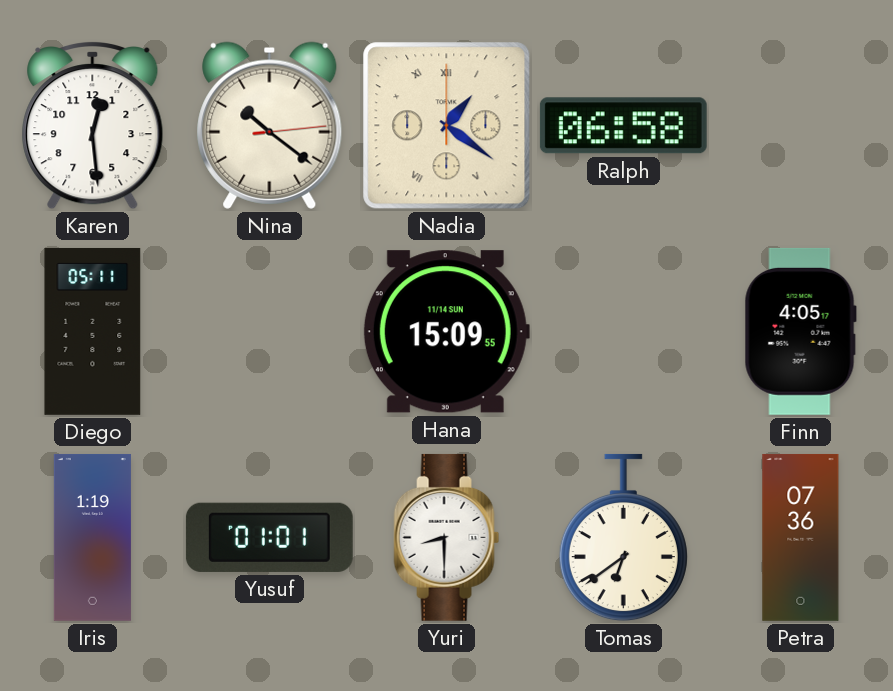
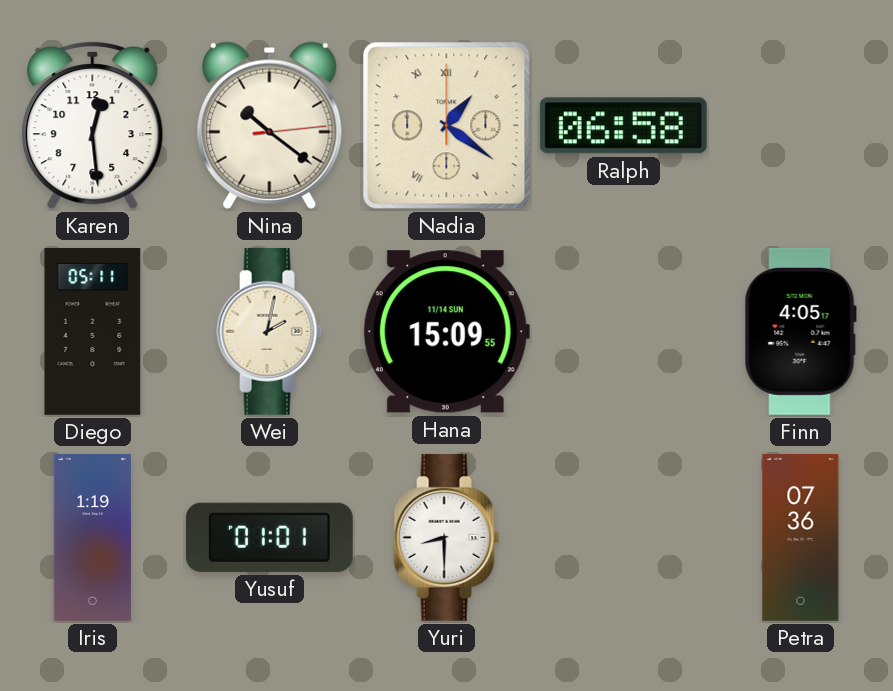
Wei: none -> 2:02 (270, 331)
Tomas: 6:39 -> none (623, 538)
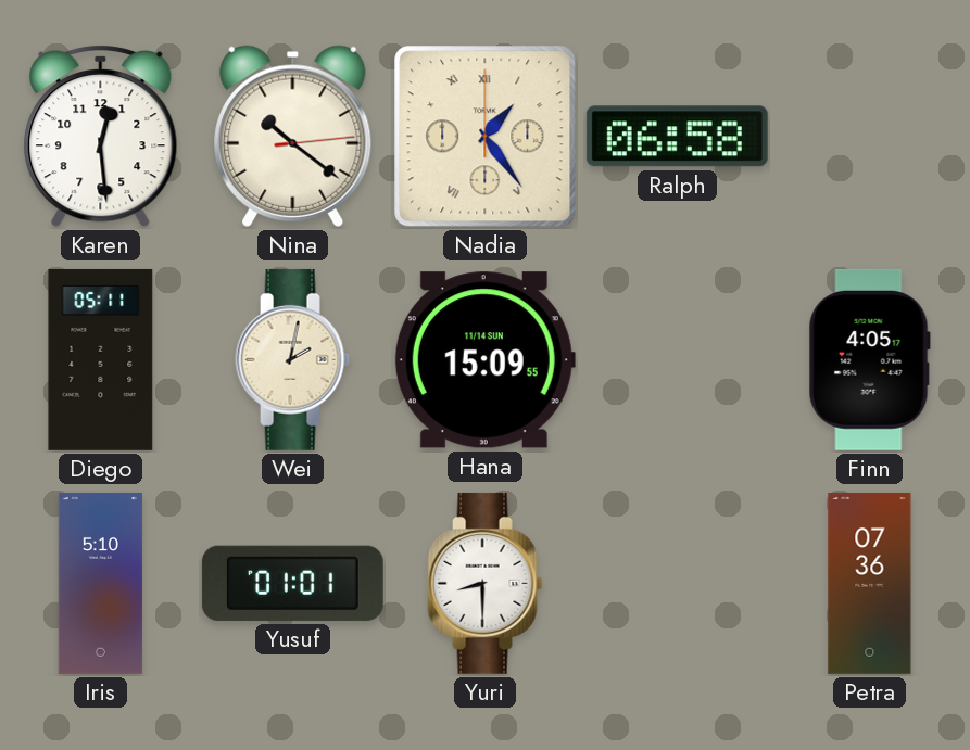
Nadia: 1:21 -> 1:24 (486, 137)
Iris: 1:19 -> 5:10 (100, 583)
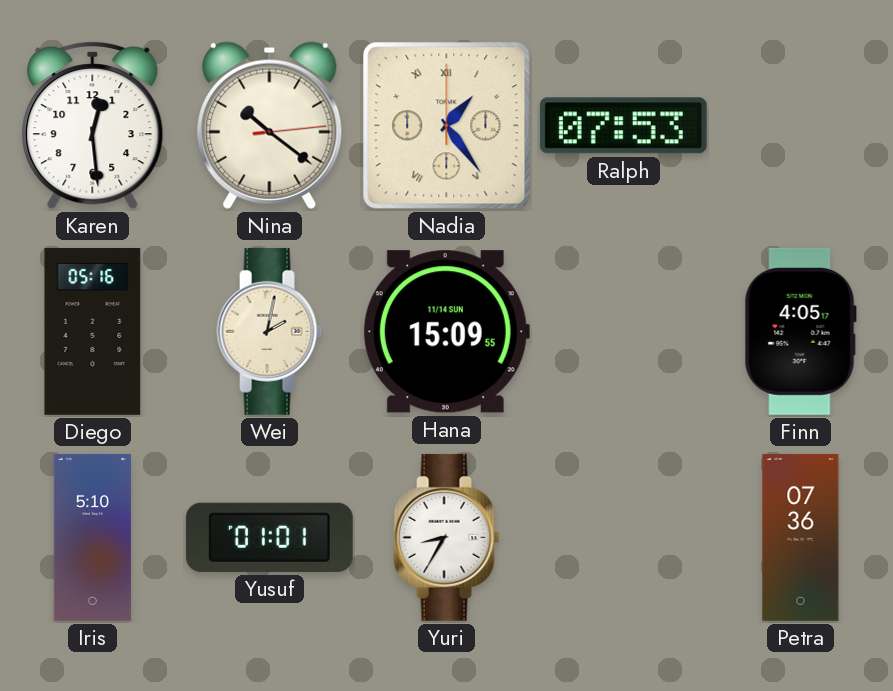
Ralph: 06:58 -> 07:53 (623, 126)
Diego: 05:11 -> 05:16 (93, 331)
Yuri: 8:30 -> 8:35 (447, 537)
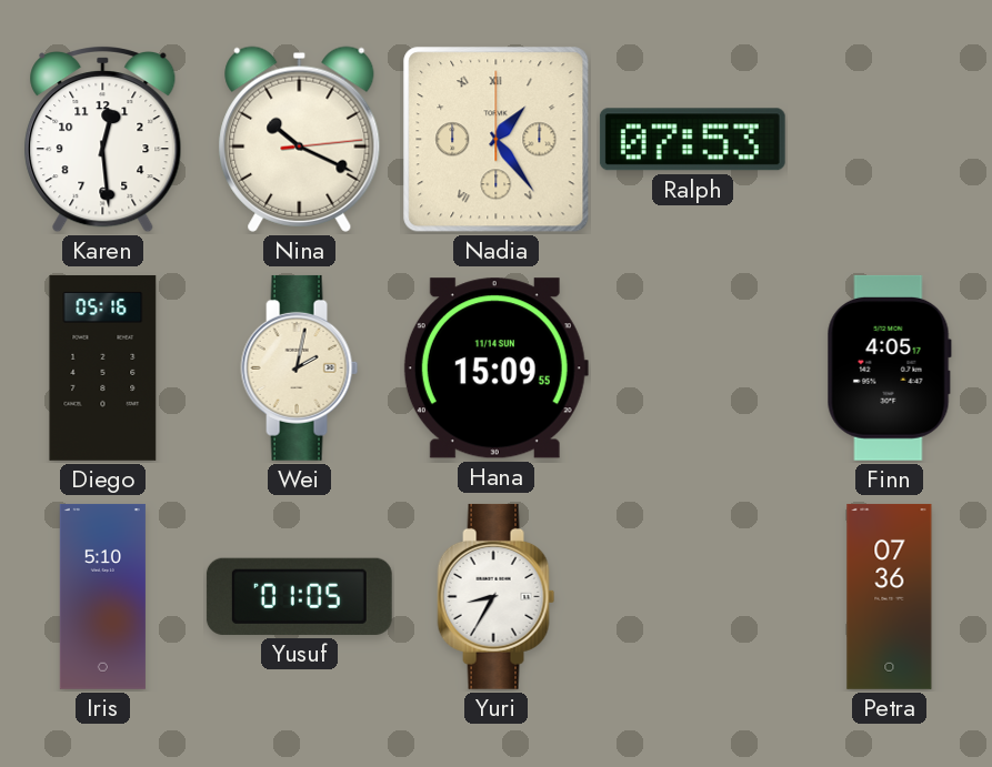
Nina: 10:21 -> 10:19 (300, 139)
Yusuf: 01:01 -> 01:05 (299, 596)
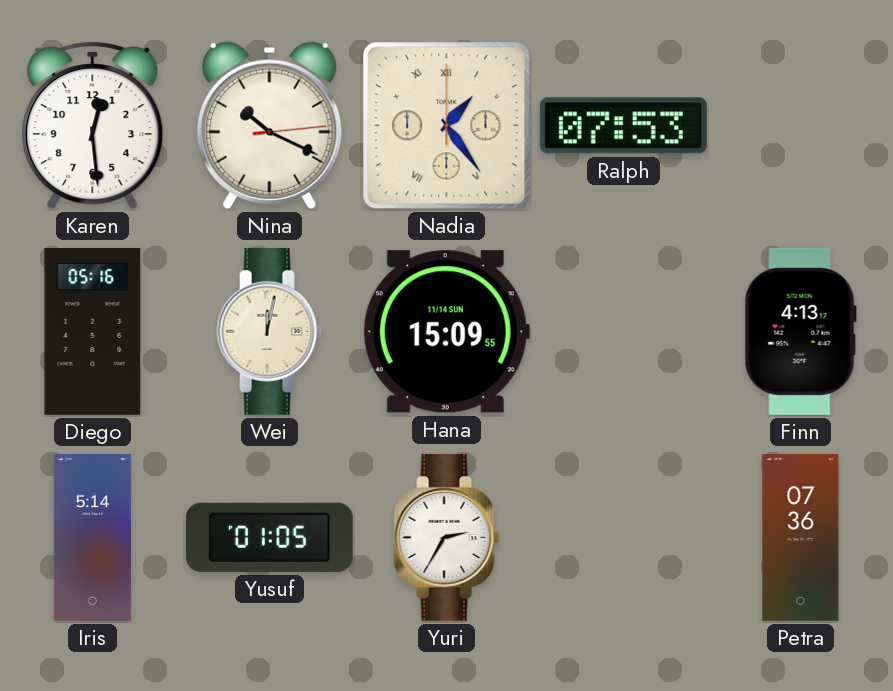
Wei: 2:02 -> 12:02 (270, 331)
Finn: 4:05 -> 4:13 (800, 331)
Iris: 5:10 -> 5:14 (92, 537)
Yuri: 8:35 -> 2:35 (447, 537)
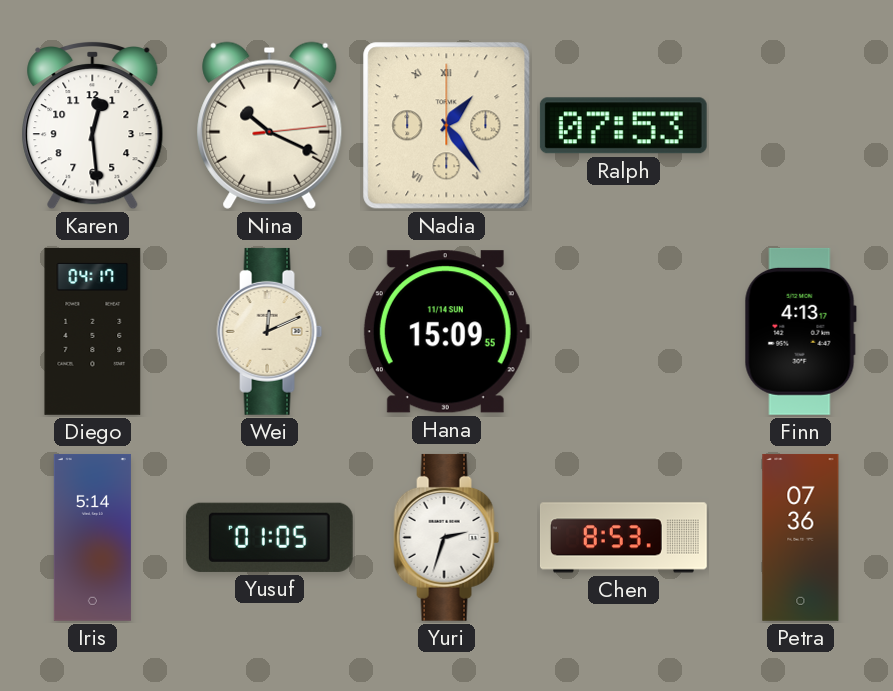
Diego: 05:16 -> 04:17 (93, 331)
Wei: 12:02 -> 12:11 (270, 331)
Yuri: 2:35 -> 2:33 (447, 537)
Chen: none -> 8:53 (623, 538)
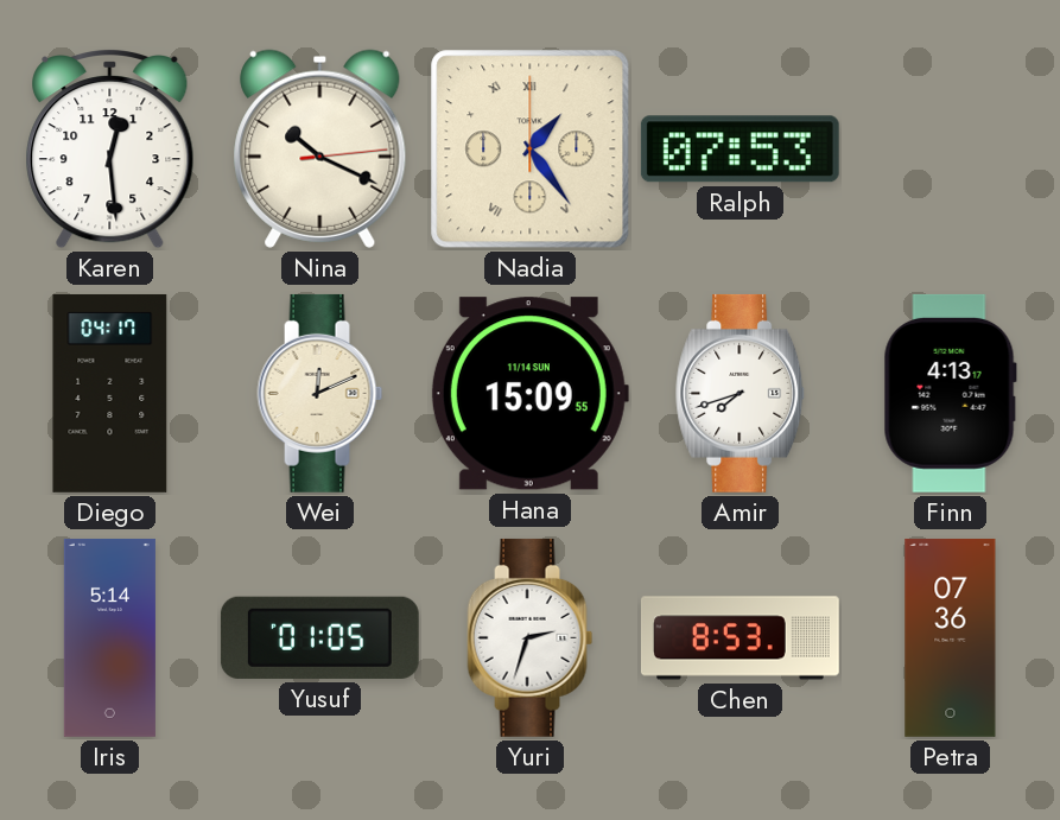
Amir: none -> 7:42 (741, 393)
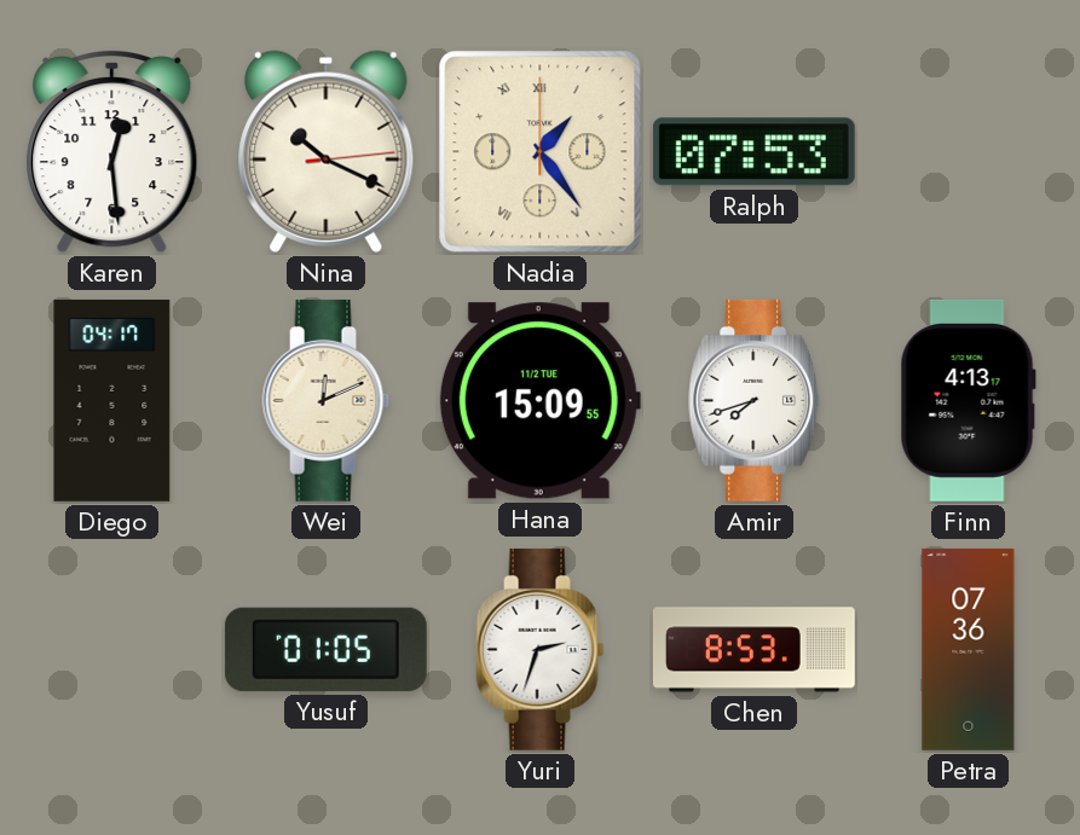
Hana date: 11/14 SUN -> 11/2 TUE (539, 401)
Iris: 5:14 -> none (109, 637)
